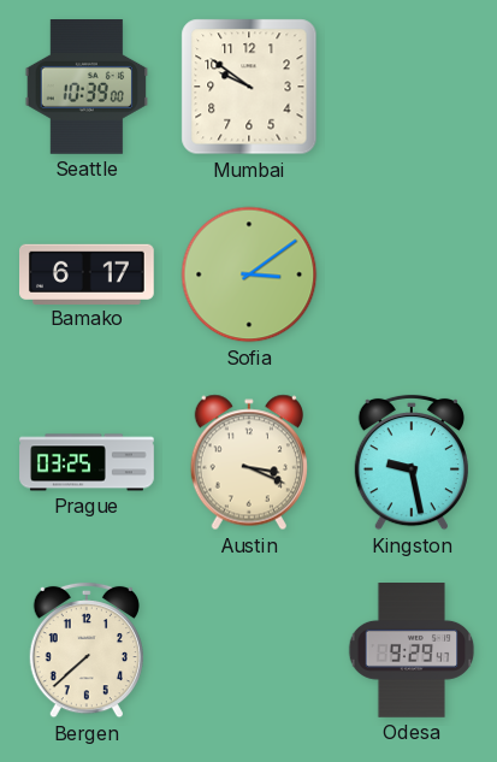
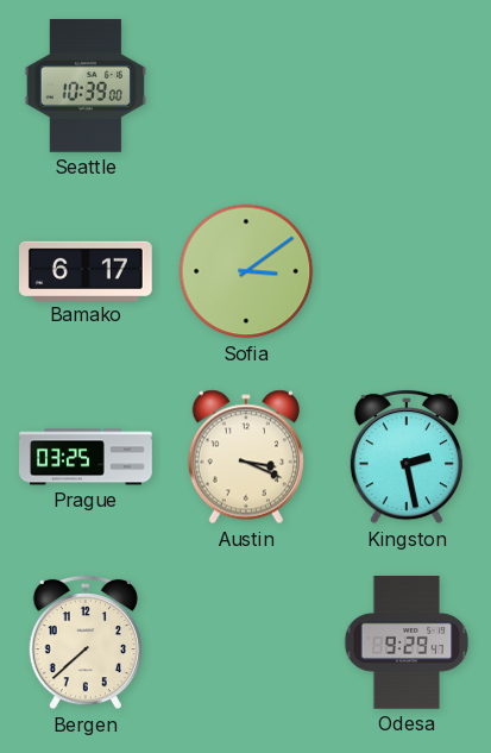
Mumbai: 9:51 -> none (249, 87)
Kingston: 9:28 -> 2:28 (407, 457)
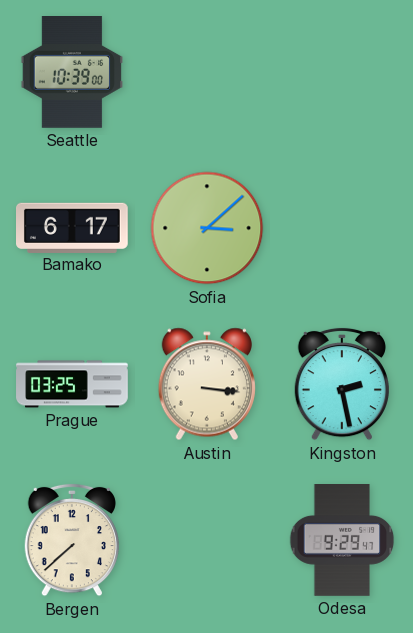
Sofia: 3:09 -> 3:08 (207, 228)
Austin: 3:19 -> 3:16 (207, 384)
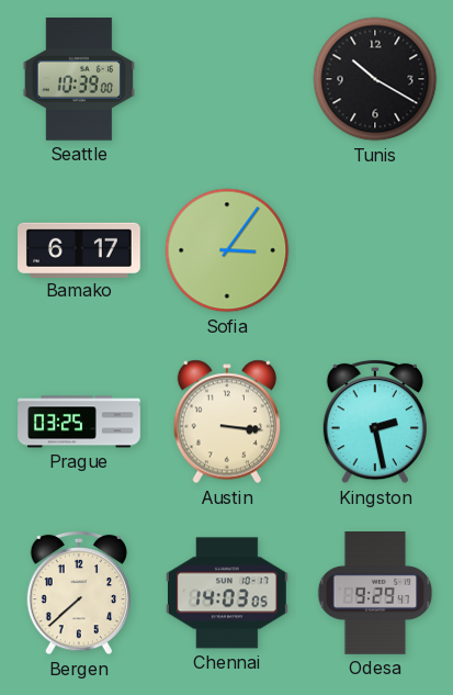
Tunis: none -> 10:20 (375, 79)
Sofia: 3:08 -> 3:06 (227, 250)
Chennai: none -> 14:03 (228, 593)
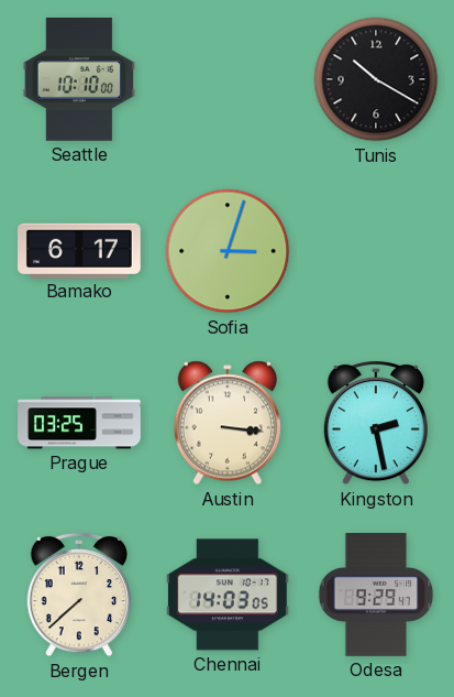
Seattle: 10:39 -> 10:10 (79, 80)
Sofia: 3:06 -> 3:03 (228, 251)
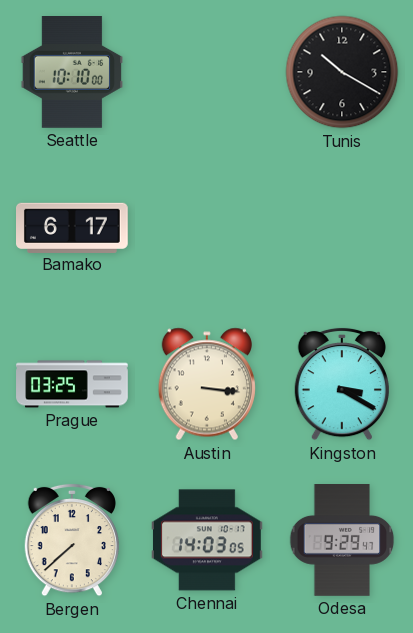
Sofia: 3:03 -> none (228, 251)
Kingston: 2:28 -> 3:20 (342, 384)
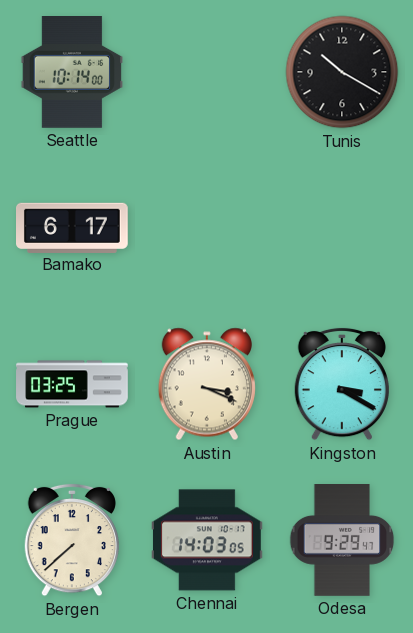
Seattle: 10:10 -> 10:14 (72, 73)
Austin: 3:16 -> 3:19 (207, 384)
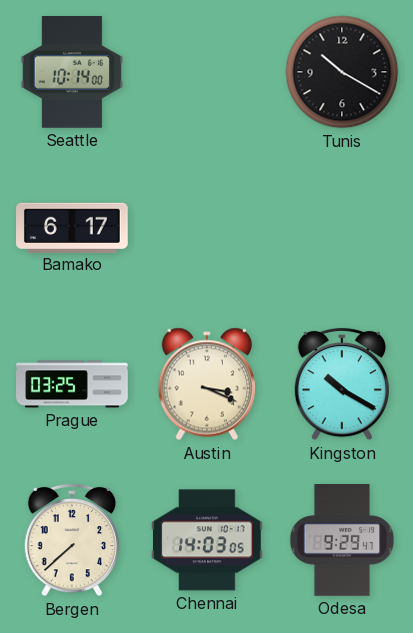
Kingston: 3:20 -> 10:20 (342, 384)
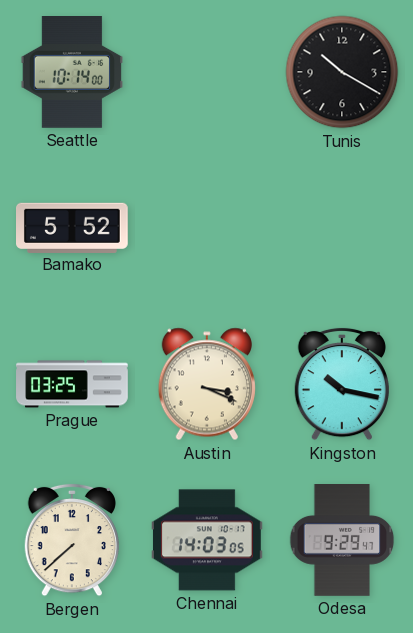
Bamako: 6:17 -> 5:52 (73, 227)
Kingston: 10:20 -> 10:17 (342, 384)
